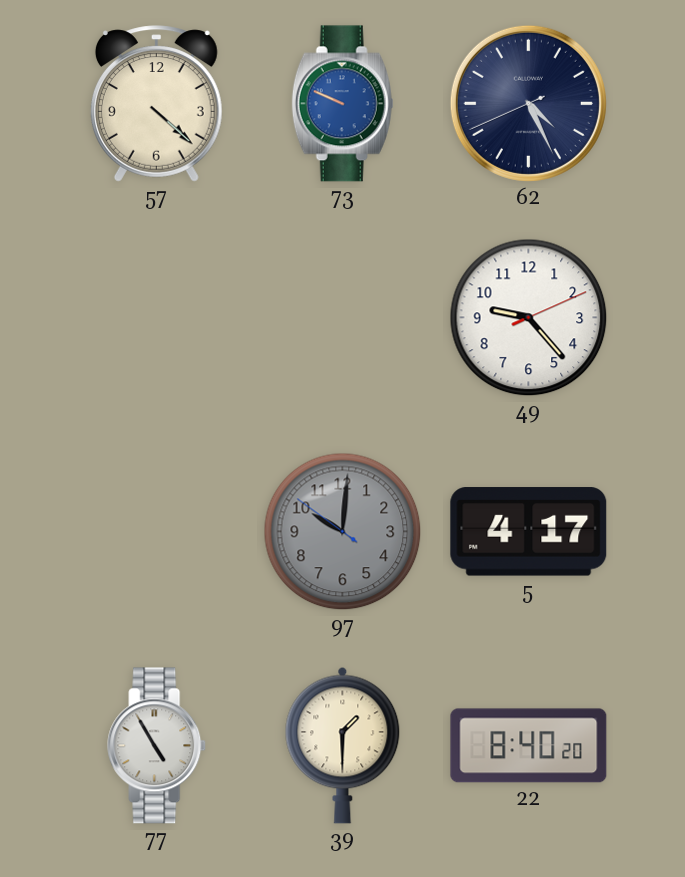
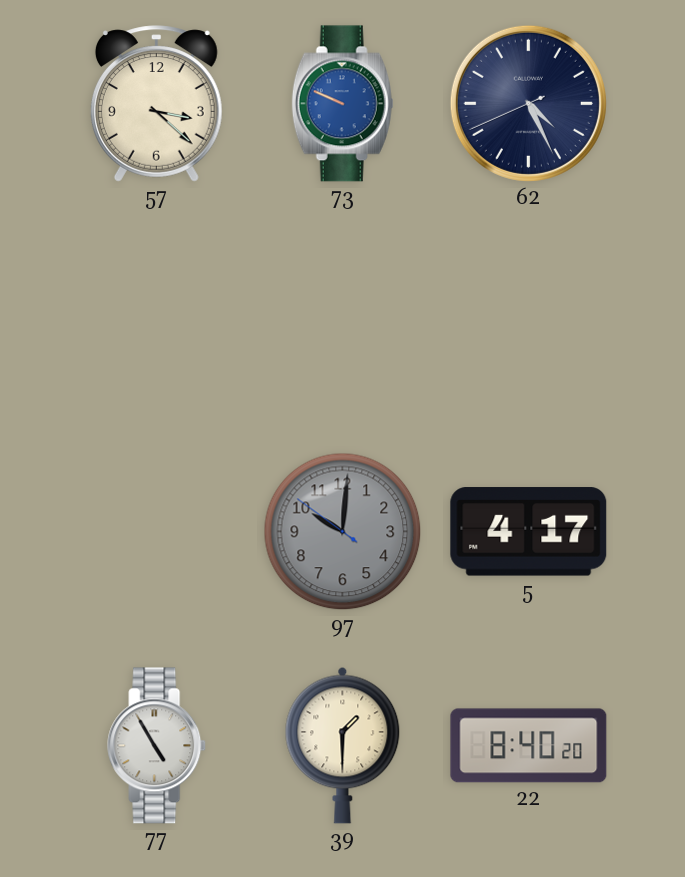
57: 4:22 -> 3:22 (156, 104)
49: 9:23 -> none (529, 318)
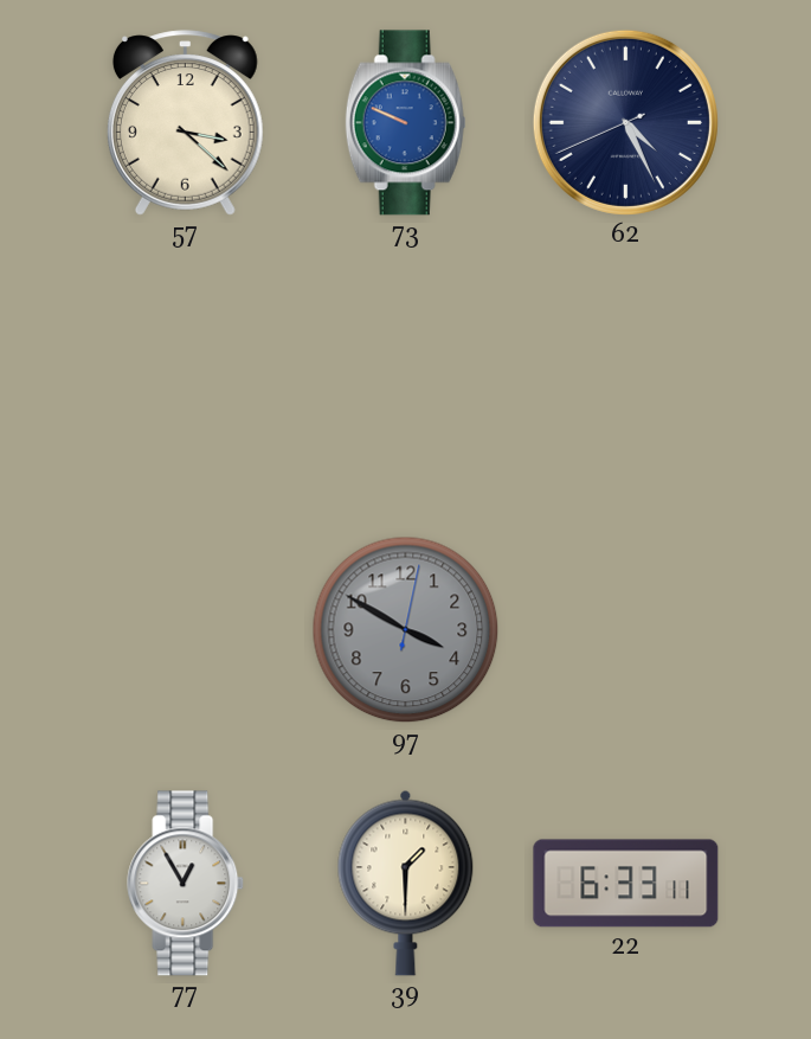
97: 10:00 -> 3:50 (406, 630)
5: 4:17 -> none (529, 532)
77: 4:55 -> 12:55 (186, 884)
22: 8:40 -> 6:33 (626, 884)
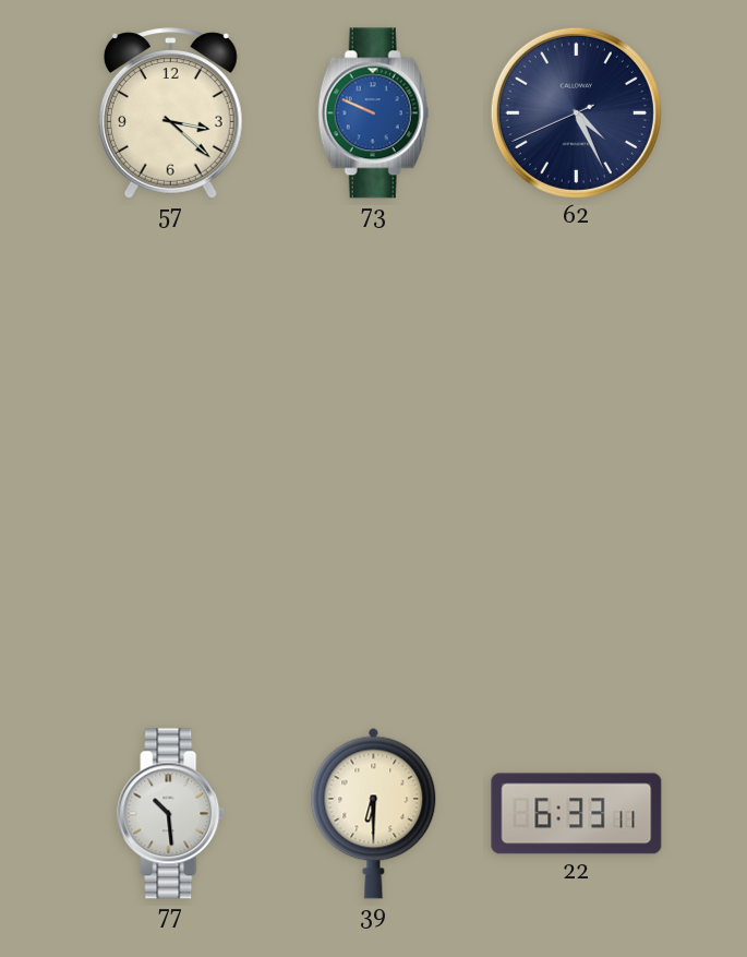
97: 3:50 -> none (406, 630)
77: 12:55 -> 10:29 (171, 814)
39: 1:30 -> 6:30 (374, 813)
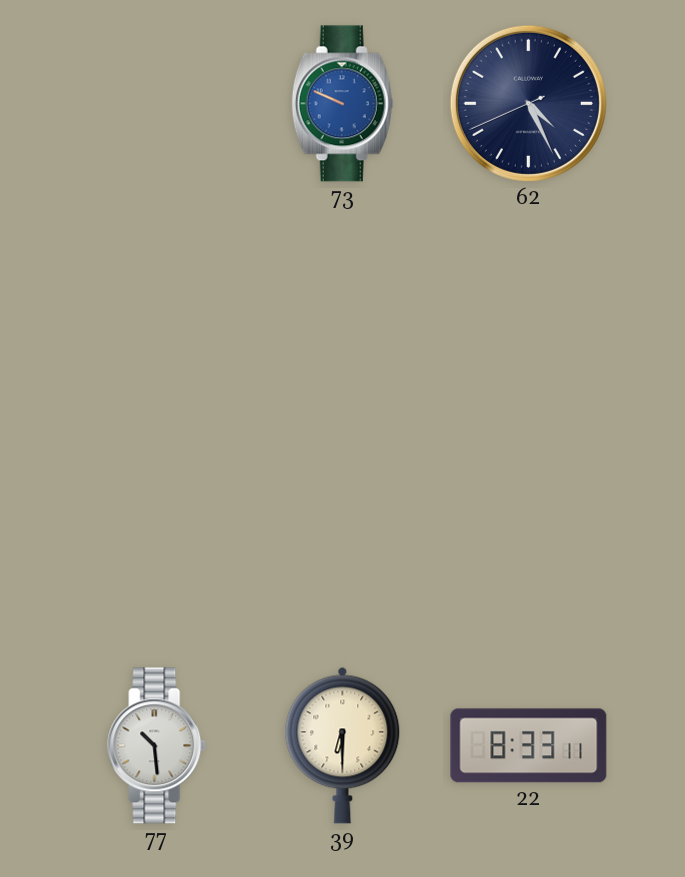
57: 3:22 -> none (170, 113)
22: 6:33 -> 8:33 (529, 746)
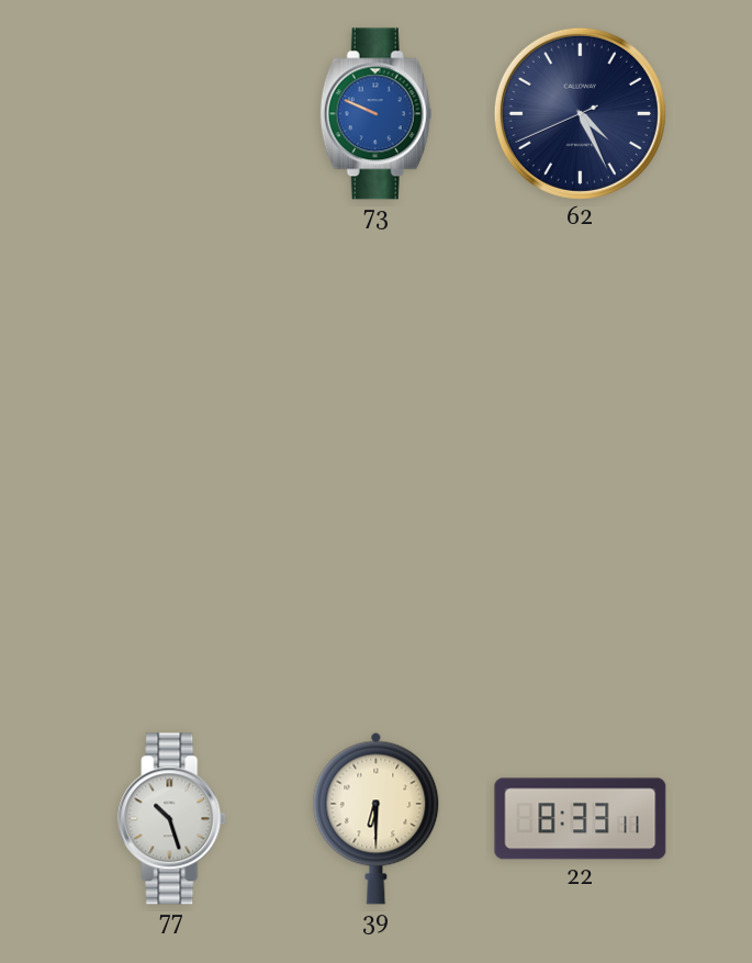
77: 10:29 -> 10:27 (172, 819)
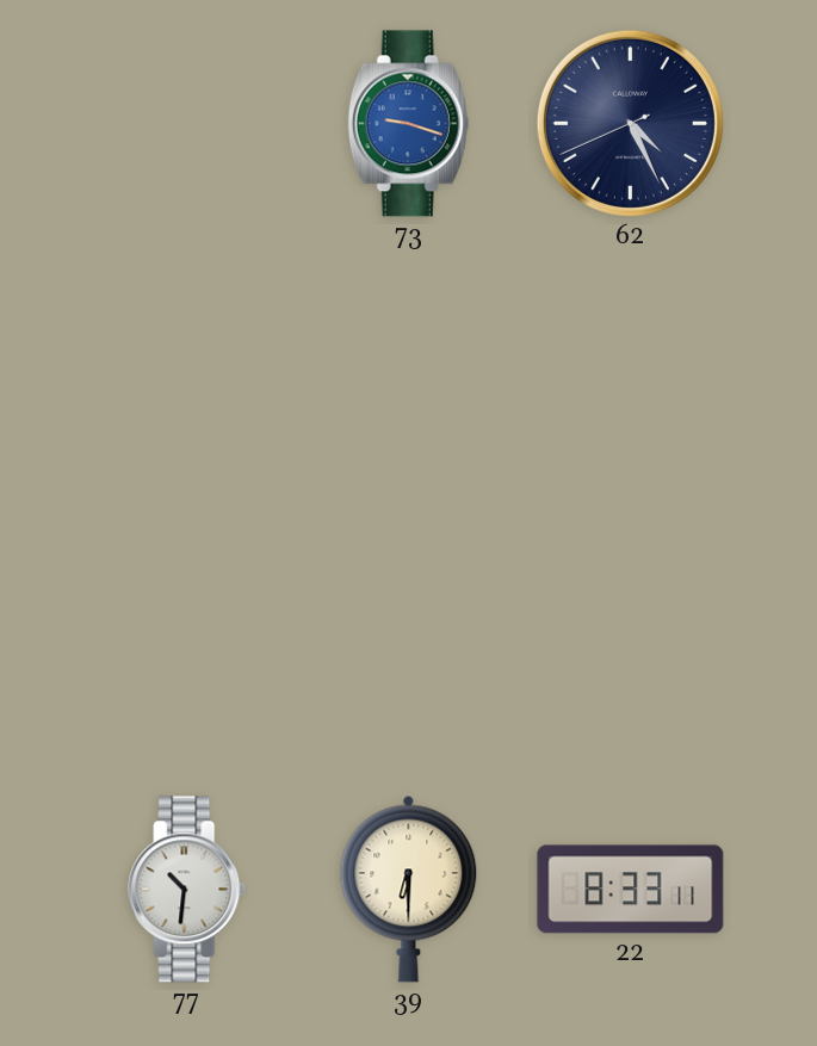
73: 9:49 -> 9:18 (409, 124)
77: 10:27 -> 10:31 (187, 890)
